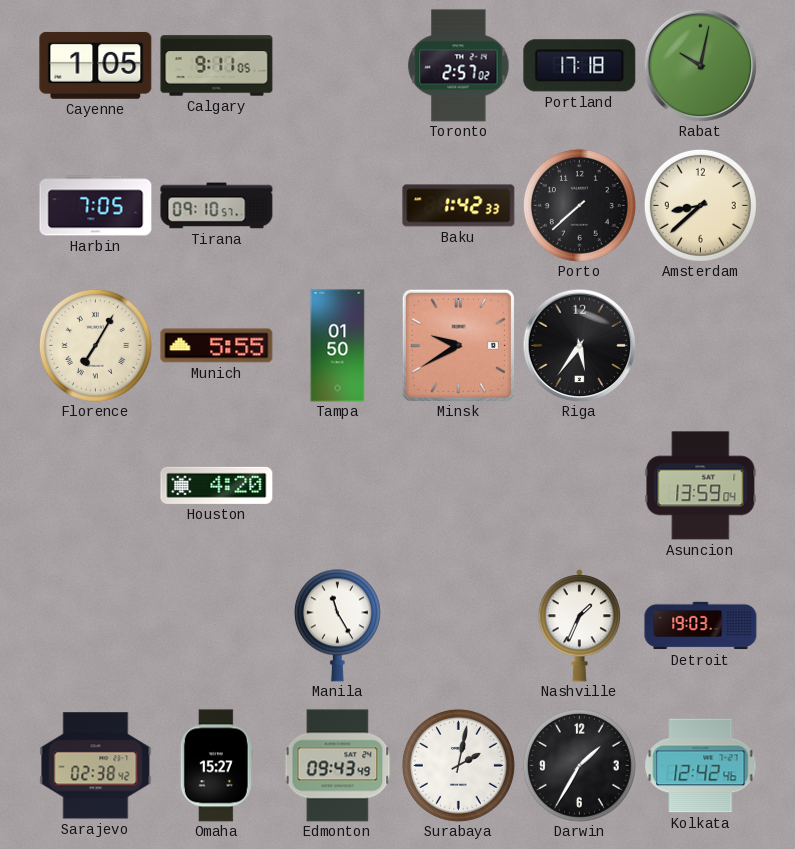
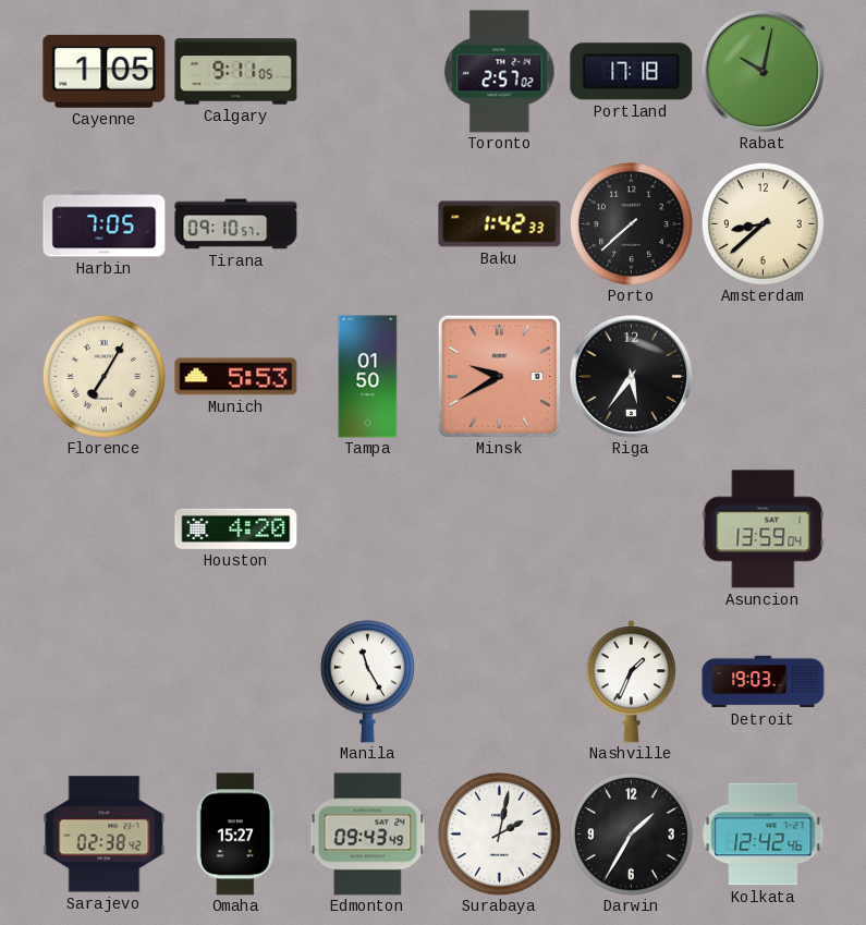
Munich: 5:55 -> 5:53 (236, 377)
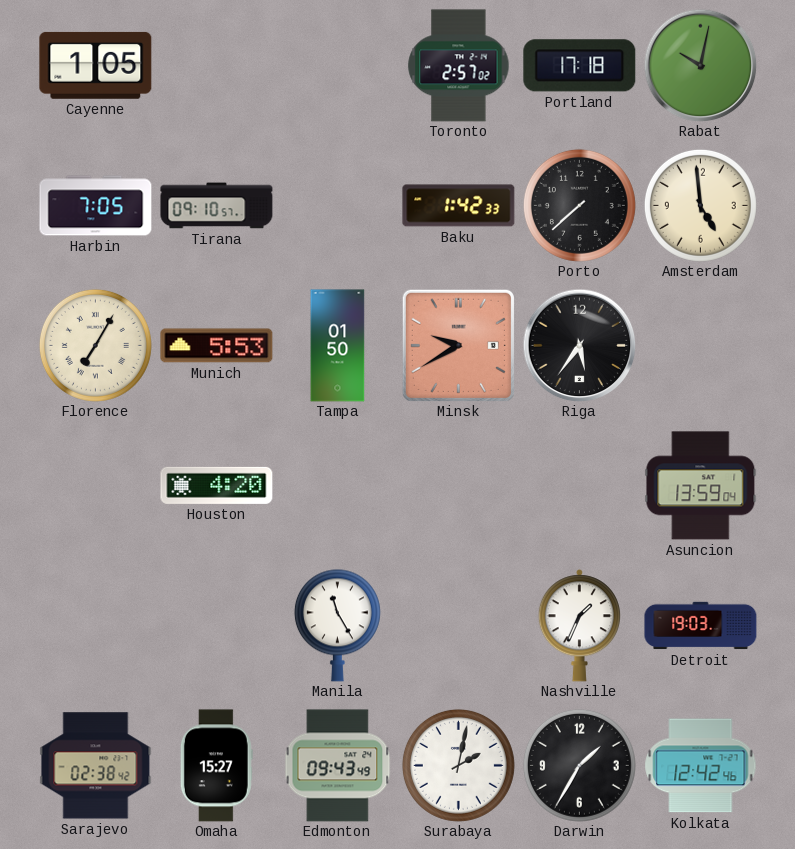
Calgary: 9:11 -> none (236, 72)
Amsterdam: 8:38 -> 4:59 (700, 205)
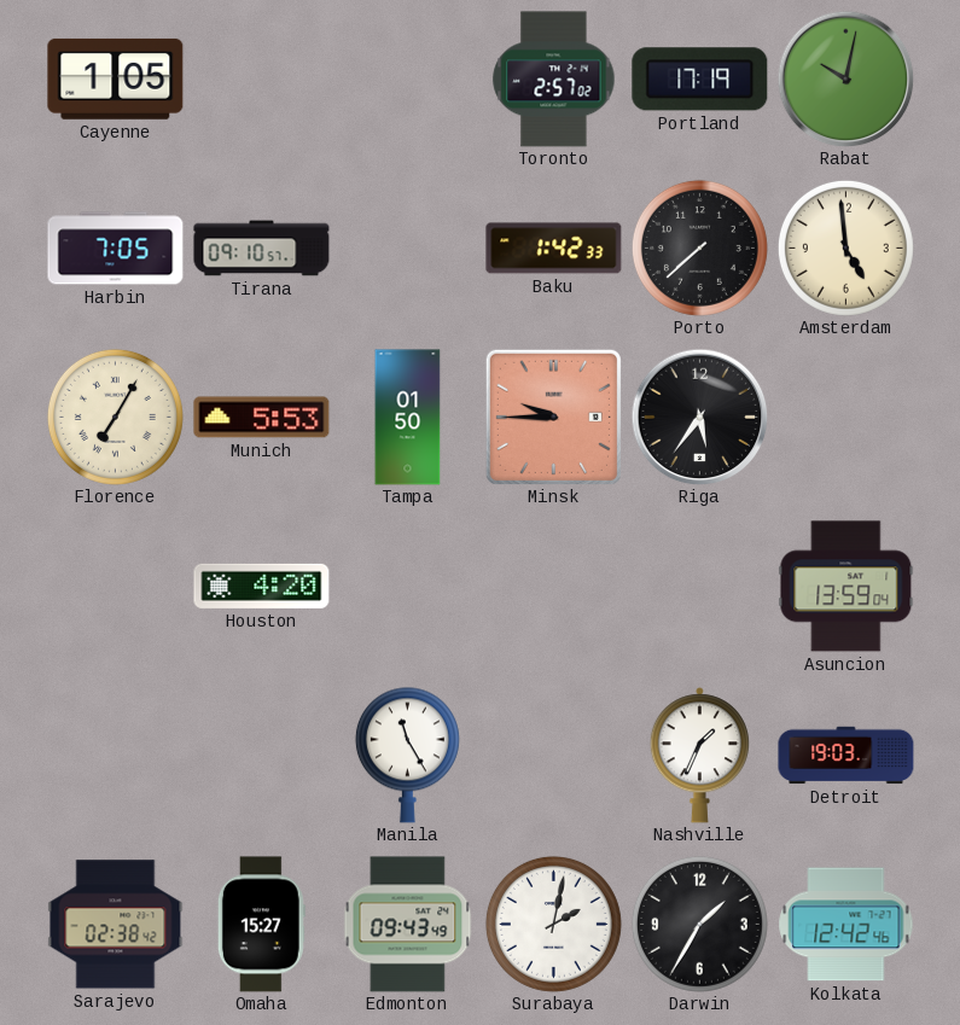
Portland: 17:18 -> 17:19 (700, 80)
Minsk: 9:40 -> 9:45 (553, 417)
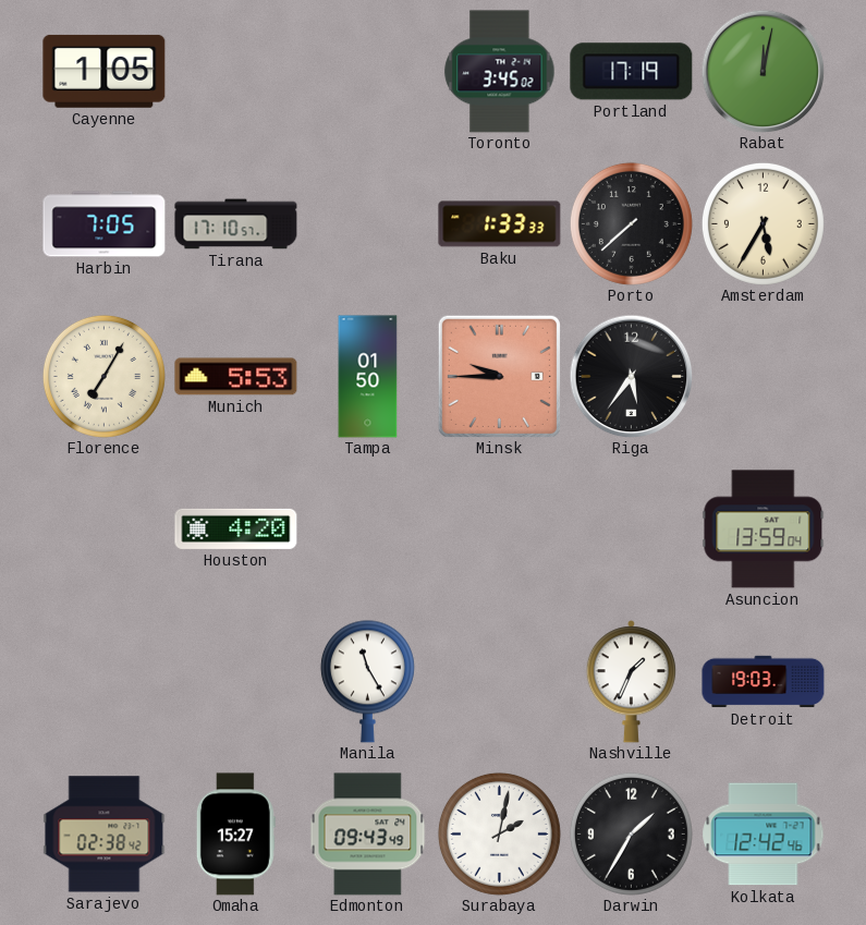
Toronto: 2:57 -> 3:45 (500, 72)
Rabat: 10:02 -> 12:02 (763, 71)
Tirana: 09:10 -> 17:10 (236, 224)
Baku: 1:42 -> 1:33 (500, 224)
Amsterdam: 4:59 -> 5:35 (763, 223)
